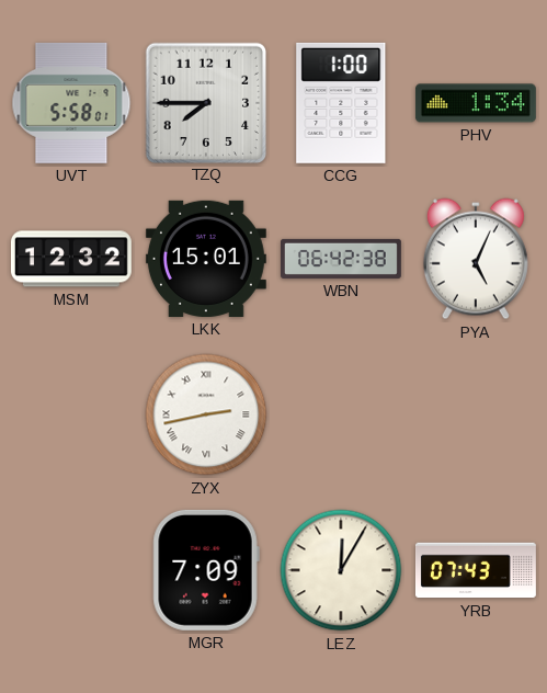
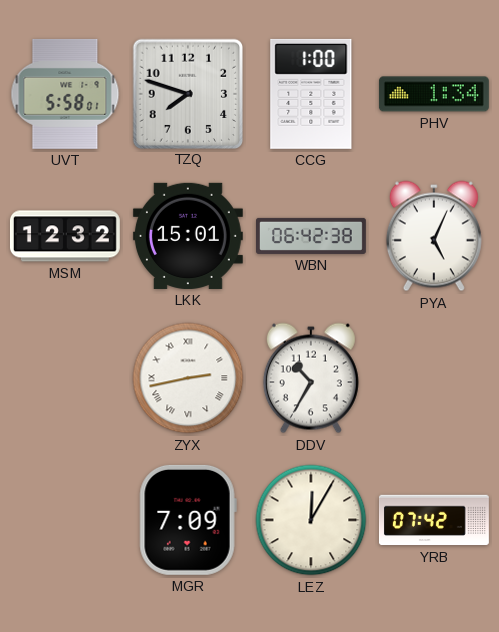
TZQ: 7:45 -> 7:48 (187, 93)
DDV: none -> 10:35 (311, 378)
YRB: 07:43 -> 07:42 (434, 520)
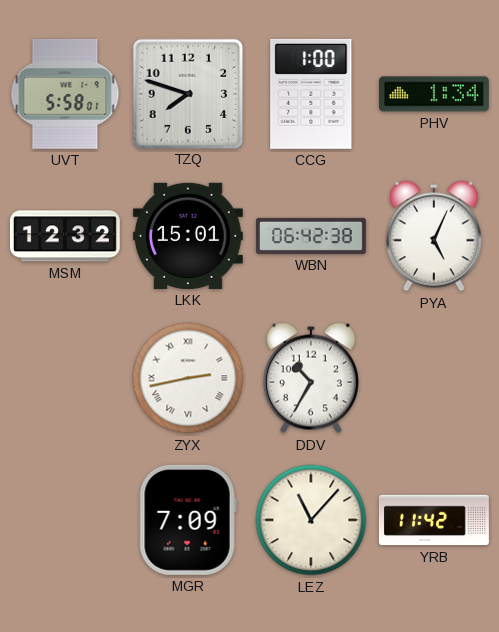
LEZ: 12:05 -> 11:07 (311, 520)
YRB: 07:42 -> 11:42 (434, 520)
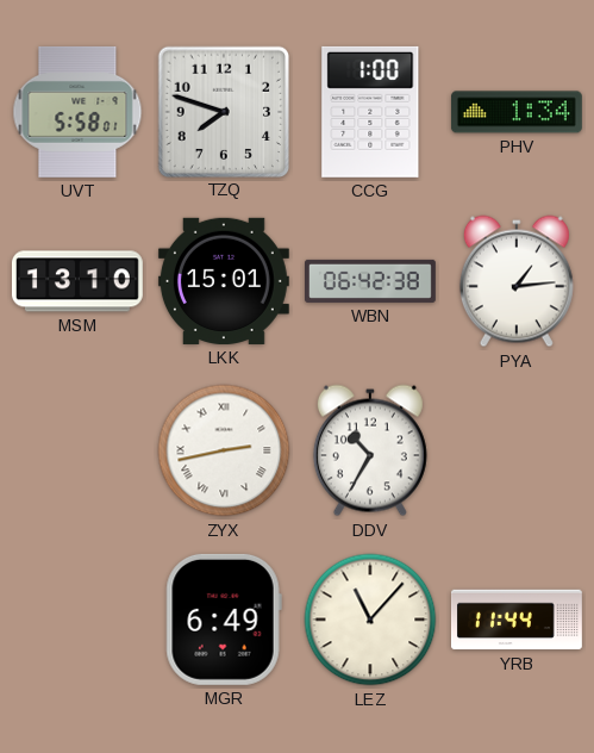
MSM: 12:32 -> 13:10 (77, 281)
PYA: 5:04 -> 1:14 (517, 281)
MGR: 7:09 -> 6:49 (224, 620)
YRB: 11:42 -> 11:44 (517, 620)
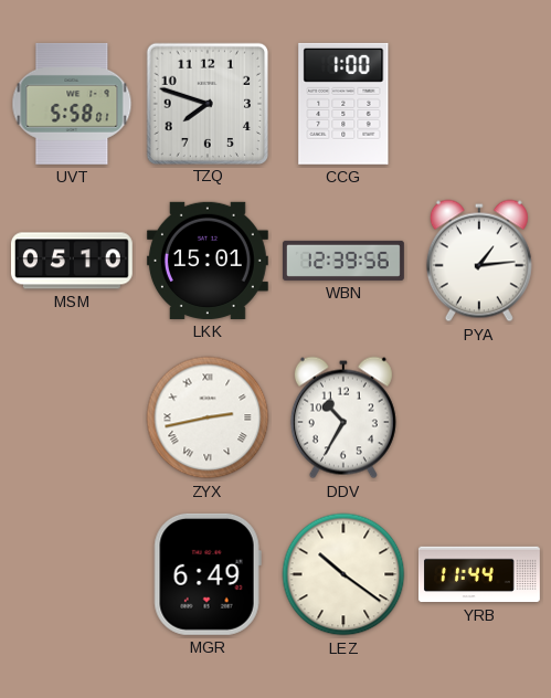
PHV: 1:34 -> none (517, 112)
MSM: 13:10 -> 05:10 (72, 261)
WBN: 06:42 -> 12:39 (345, 261)
LEZ: 11:07 -> 10:21 (343, 574)
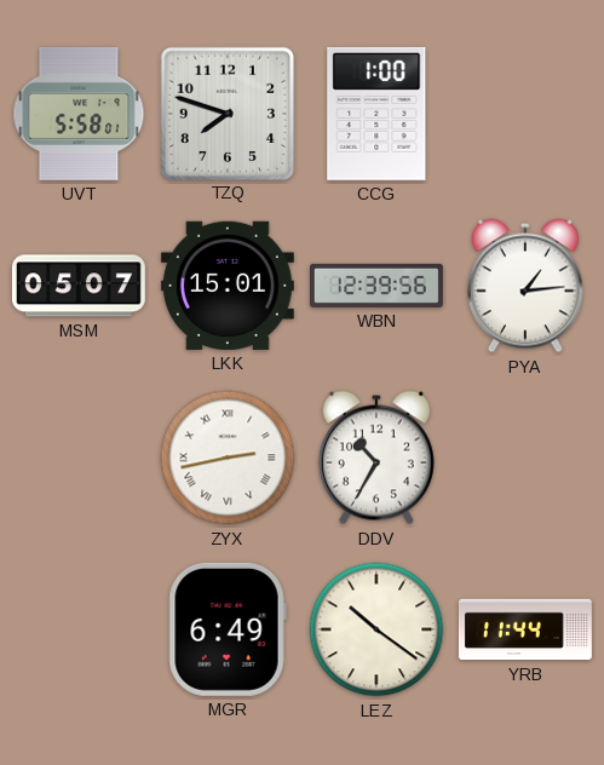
MSM: 05:10 -> 05:07 (79, 286)
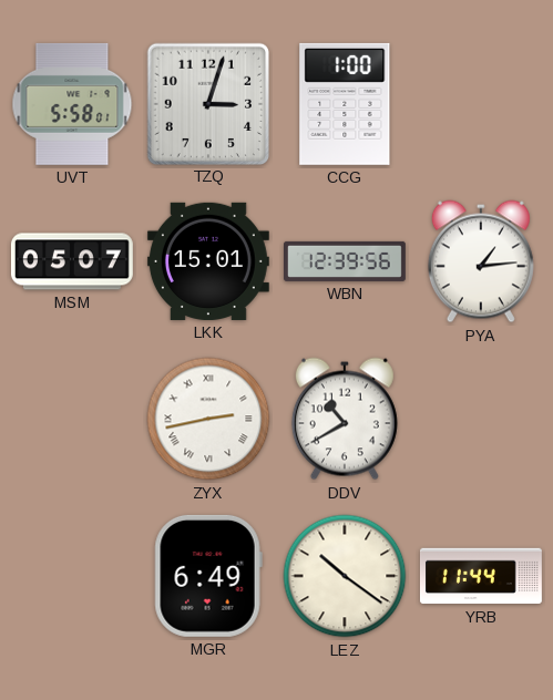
TZQ: 7:48 -> 3:03 (207, 103)
DDV: 10:35 -> 10:40 (345, 419)
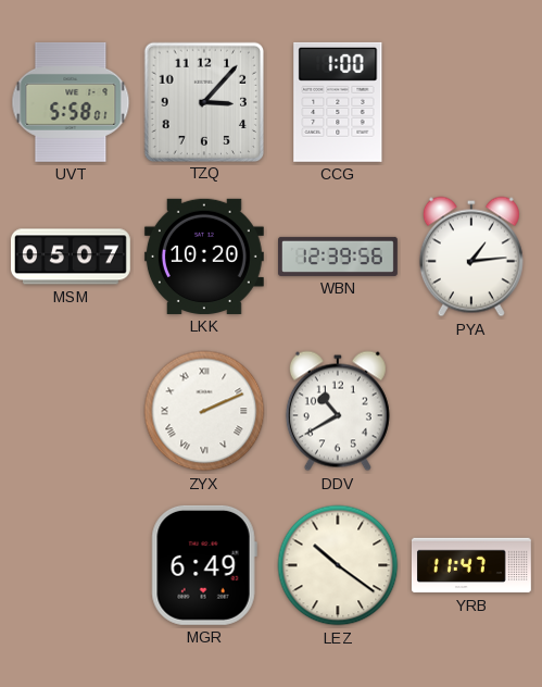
TZQ: 3:03 -> 3:07 (203, 101)
LKK: 15:01 -> 10:20 (204, 257)
ZYX: 2:43 -> 2:11 (204, 411)
YRB: 11:44 -> 11:47 (471, 565)
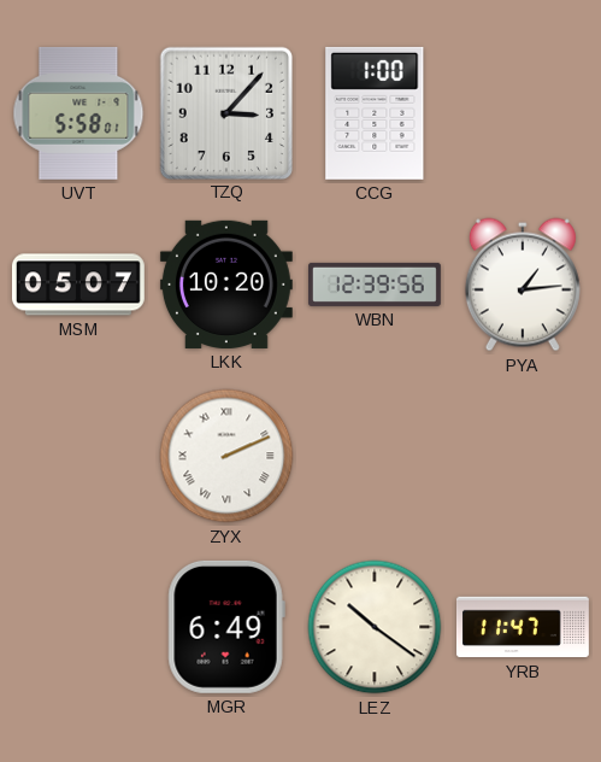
DDV: 10:40 -> none (338, 411)
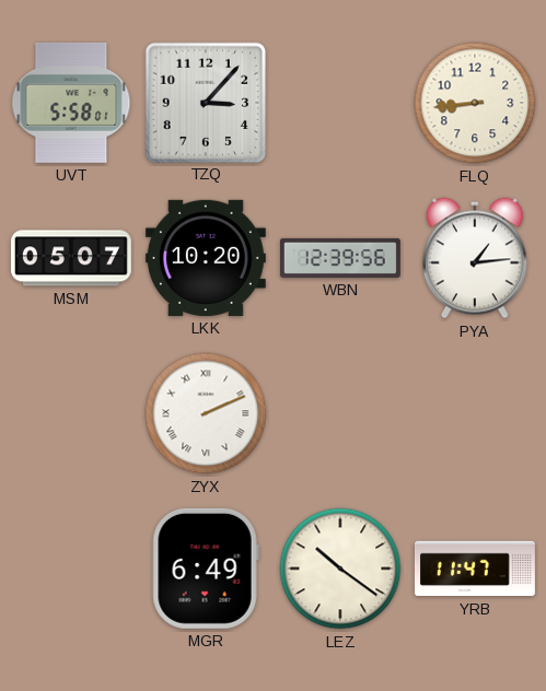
CCG: 1:00 -> none (375, 113)
FLQ: none -> 8:44 (475, 103)
